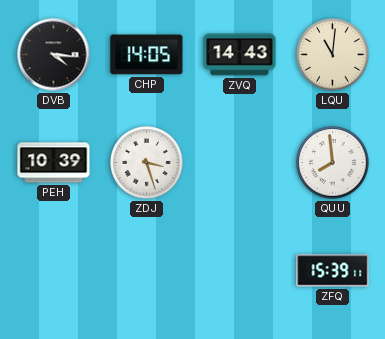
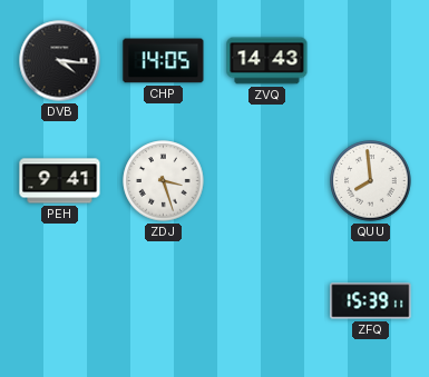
LQU: 11:01 -> none (333, 55)
PEH: 10:39 -> 9:41 (60, 181)
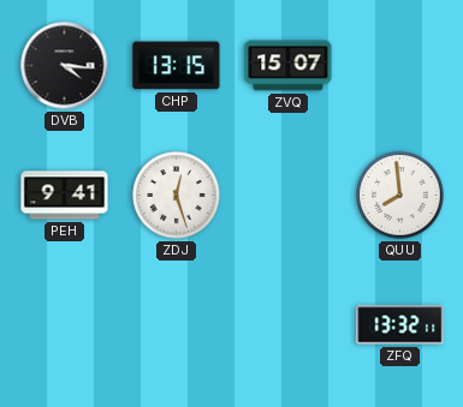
CHP: 14:05 -> 13:15 (177, 66)
ZVQ: 14:43 -> 15:07 (289, 66)
ZDJ: 3:27 -> 12:27 (177, 196)
ZFQ: 15:39 -> 13:32 (400, 325)
